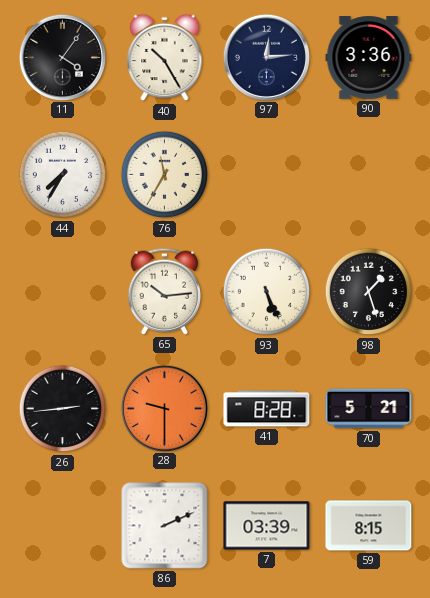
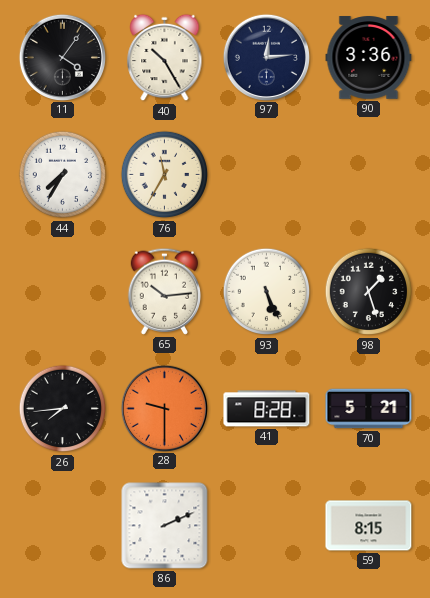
26: 2:44 -> 7:44 (63, 409)
7: 03:39 -> none (267, 526)
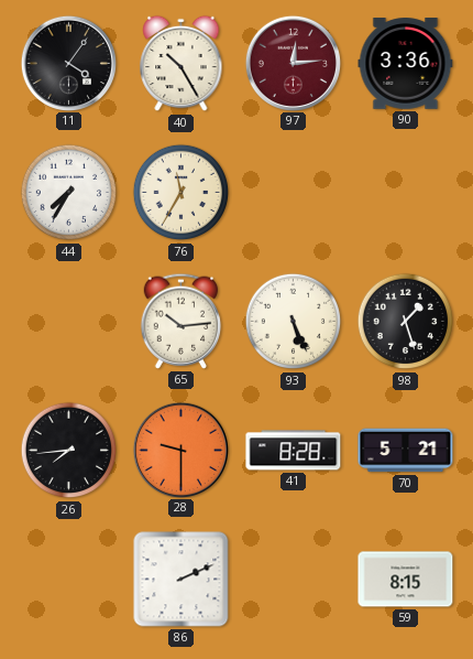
97 dial: navy -> burgundy (293, 63)
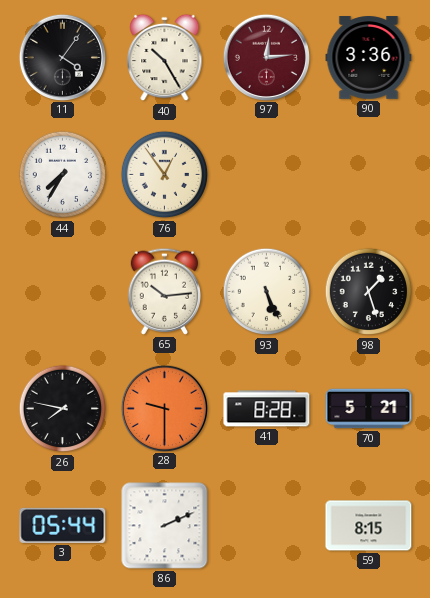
76: 11:35 -> 12:54 (165, 175)
26: 7:44 -> 7:47 (63, 409)
3: none -> 05:44 (63, 525)
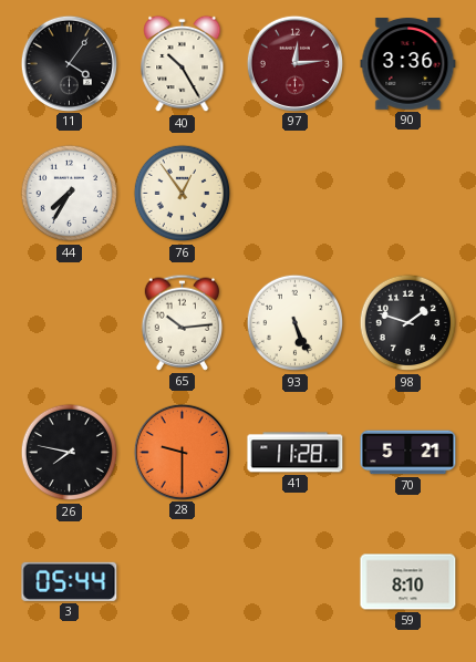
98: 1:27 -> 1:48 (408, 323)
41: 8:28 -> 11:28 (296, 453)
86: 2:11 -> none (165, 526)
59: 8:15 -> 8:10 (408, 582)
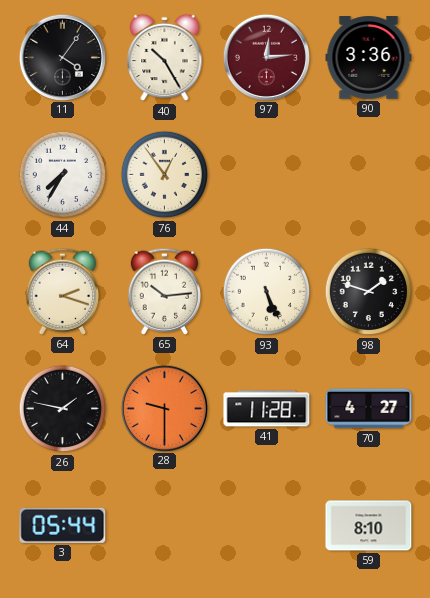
64: none -> 2:18 (63, 291)
26: 7:47 -> 1:47 (63, 409)
70: 5:21 -> 4:27 (369, 409)
